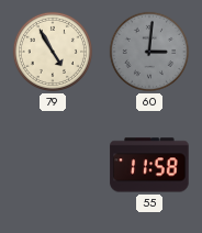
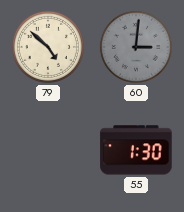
79: 4:55 -> 4:52 (48, 47)
55: 11:58 -> 1:30 (136, 150)
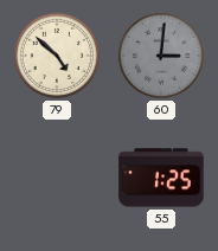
55: 1:30 -> 1:25 (161, 178)
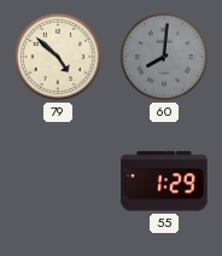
60: 3:01 -> 8:01 (164, 57)
55: 1:25 -> 1:29 (164, 181)
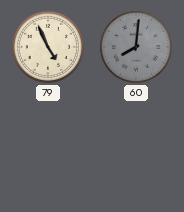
79: 4:52 -> 4:56 (48, 47)
55: 1:29 -> none (164, 181)
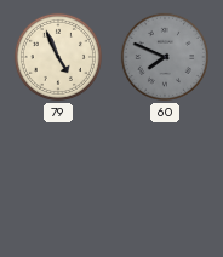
60: 8:01 -> 7:49 (165, 57)
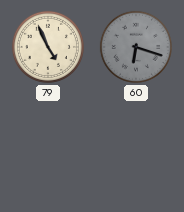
60: 7:49 -> 6:18 (136, 47)
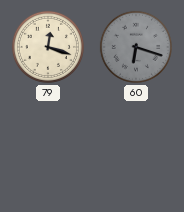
79: 4:56 -> 12:18 (48, 47)
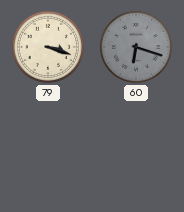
79: 12:18 -> 3:18 (48, 47)
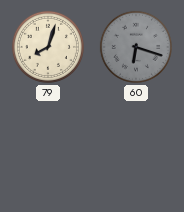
79: 3:18 -> 8:03 (48, 47)
